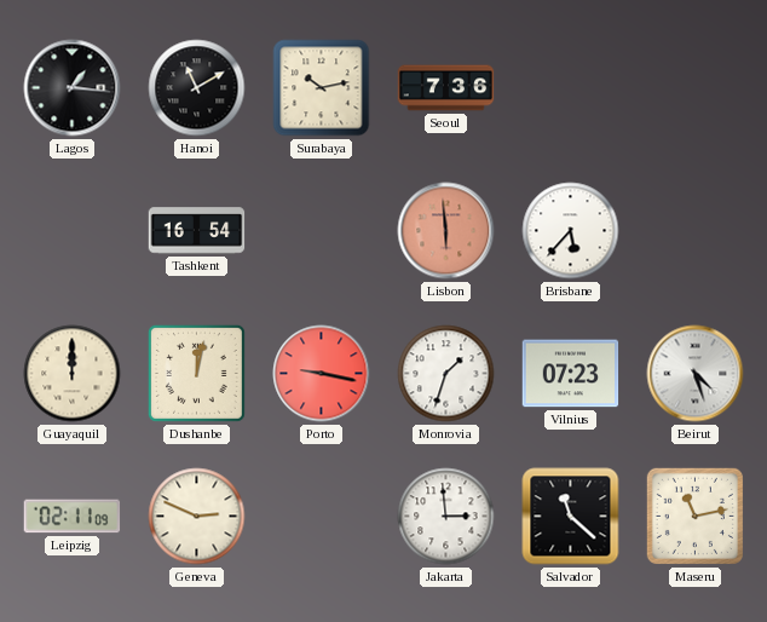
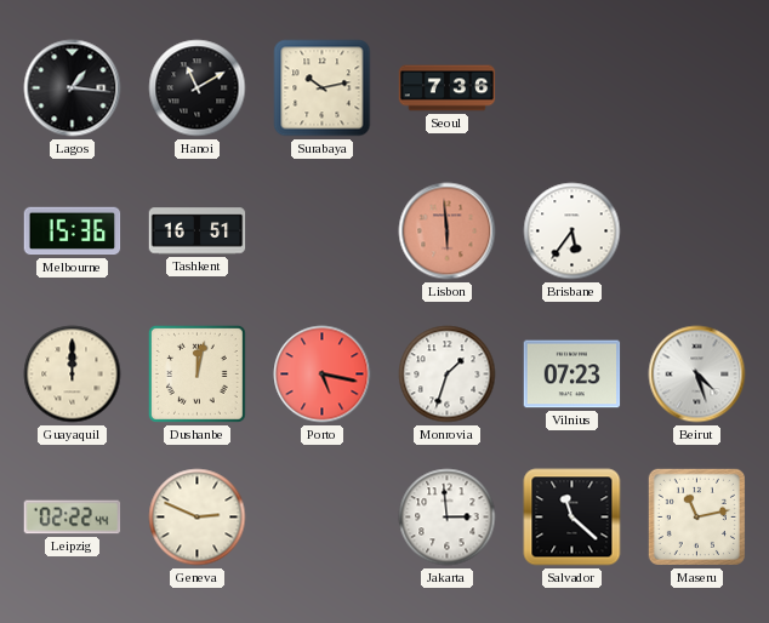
Melbourne: none -> 15:36 (73, 232)
Tashkent: 16:54 -> 16:51 (198, 232)
Brisbane: 5:37 -> 5:36 (573, 232)
Porto: 9:17 -> 5:17 (323, 375)
Leipzig: 02:11 -> 02:22 (73, 518)
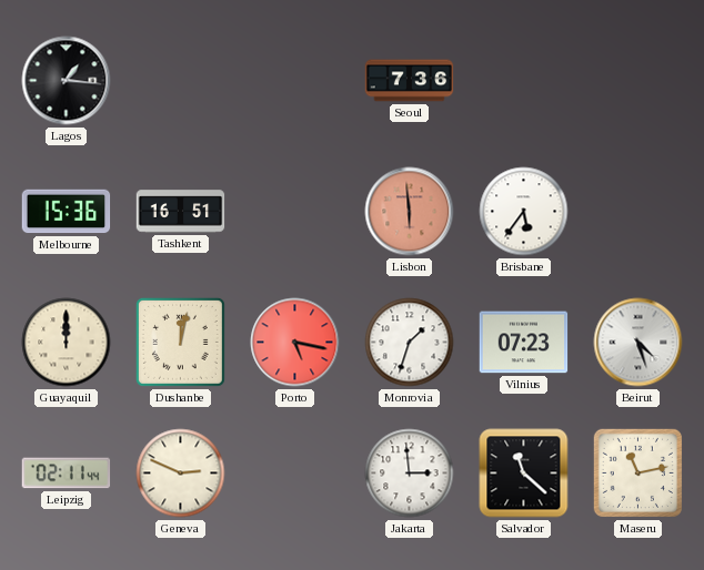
Hanoi: 11:10 -> none (198, 88)
Surabaya: 10:13 -> none (323, 88)
Leipzig: 02:22 -> 02:11 (67, 474)
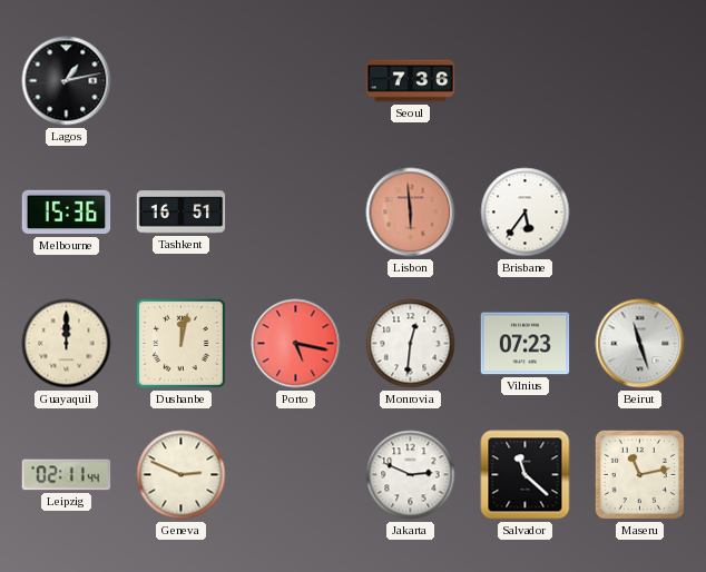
Lagos: 1:16 -> 1:13 (67, 81)
Monrovia: 1:33 -> 12:31 (411, 344)
Beirut: 4:27 -> 11:27 (640, 344)
Jakarta: 2:59 -> 2:49 (411, 475)
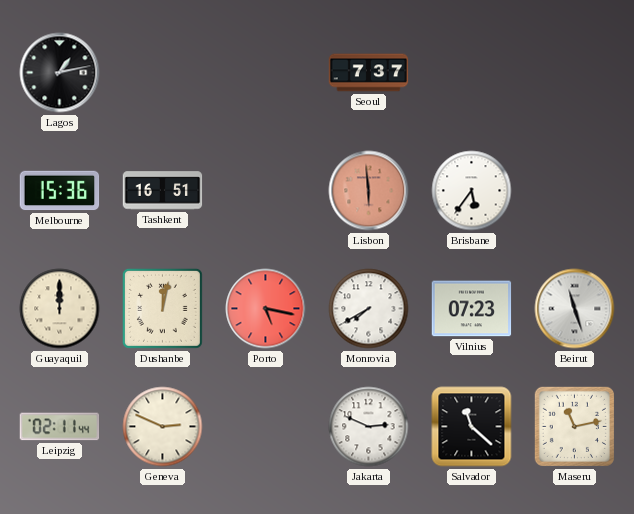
Seoul: 7:36 -> 7:37 (369, 73)
Monrovia: 12:31 -> 7:40 (369, 309)
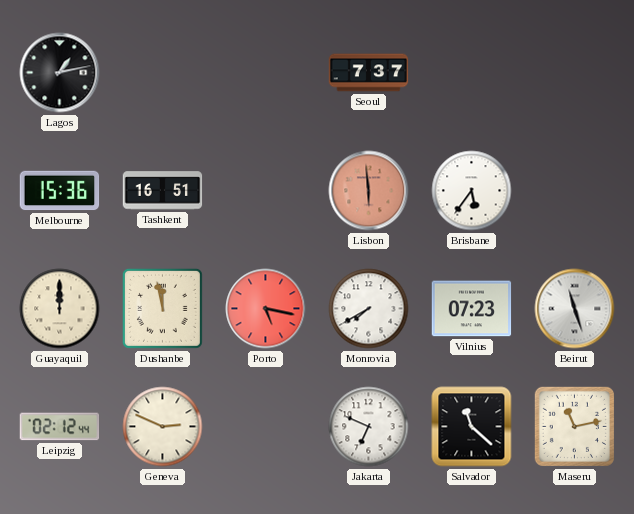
Dushanbe: 12:02 -> 11:58 (162, 308)
Leipzig: 02:11 -> 02:12 (60, 427)
Jakarta: 2:49 -> 6:49 (369, 427)
